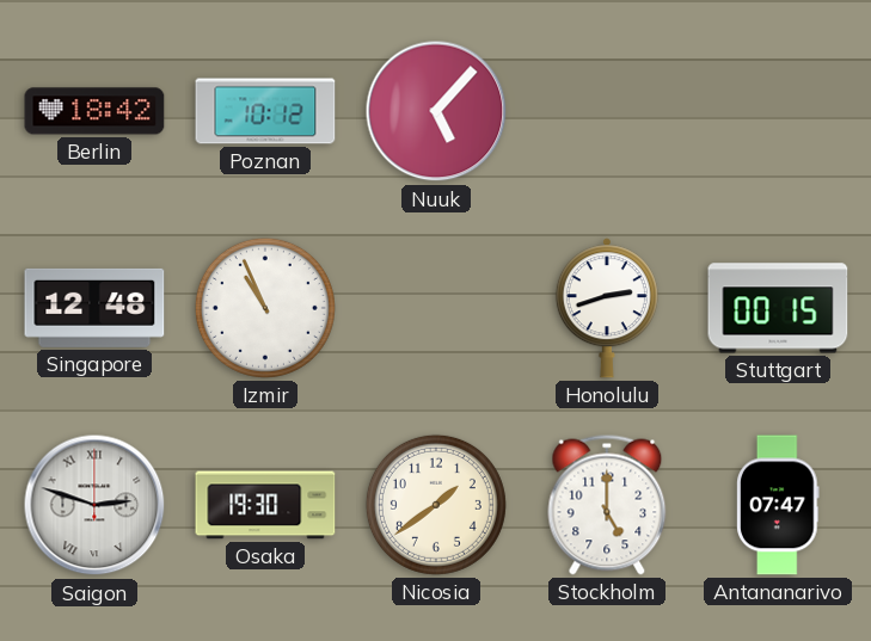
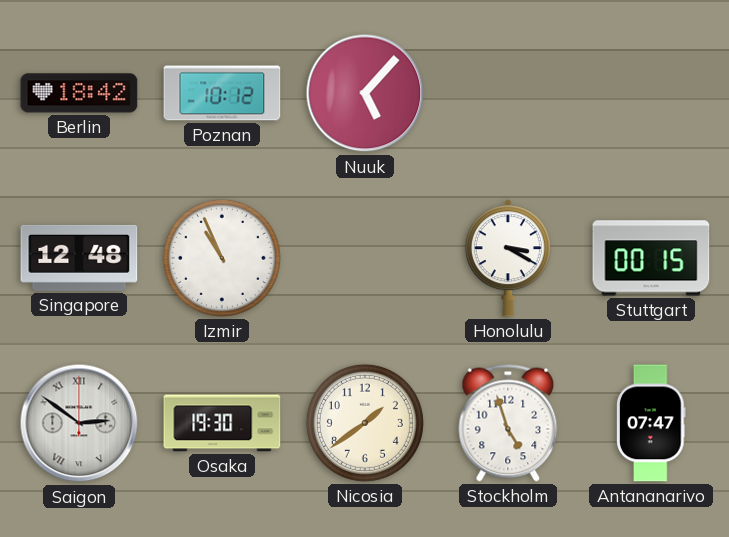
Honolulu: 2:42 -> 3:20 (508, 258)
Saigon: 2:48 -> 2:51 (79, 423)
Stockholm: 5:00 -> 4:57 (508, 423)
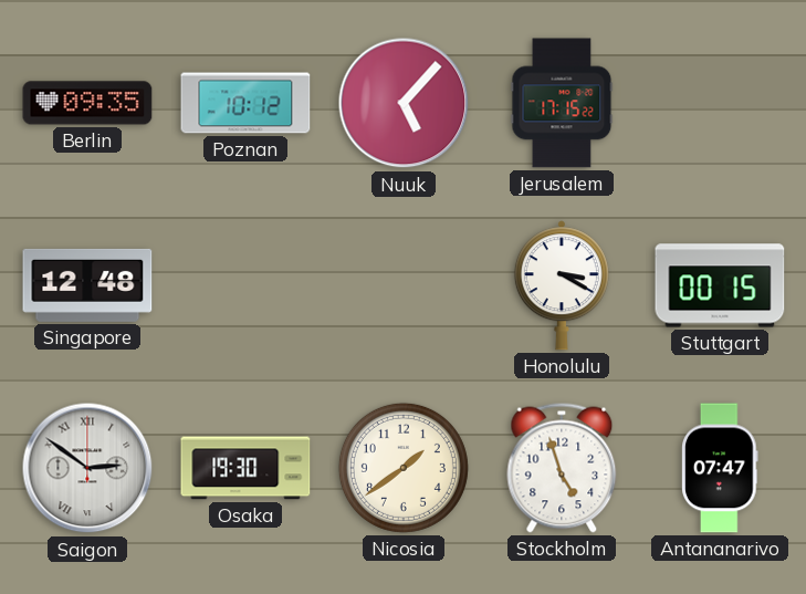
Berlin: 18:42 -> 09:35 (87, 103)
Jerusalem: none -> 17:15 (562, 103)
Izmir: 10:56 -> none (222, 258)
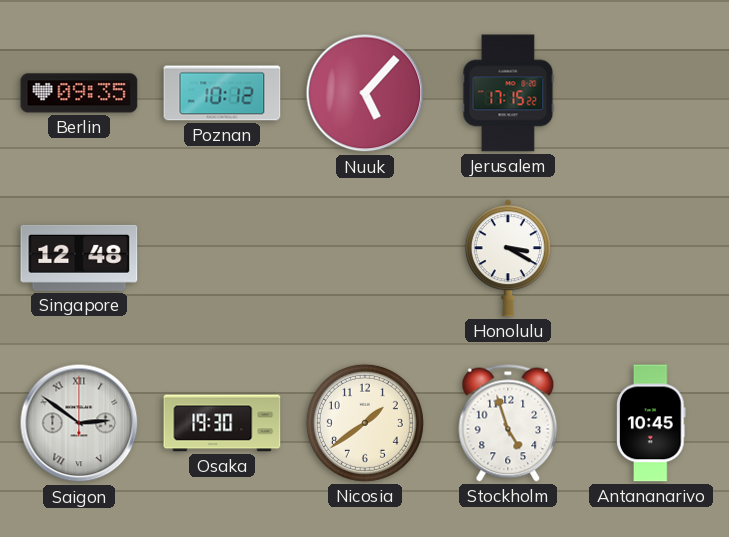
Stuttgart: 00:15 -> none (720, 285)
Antananarivo: 07:47 -> 10:45 (651, 423)
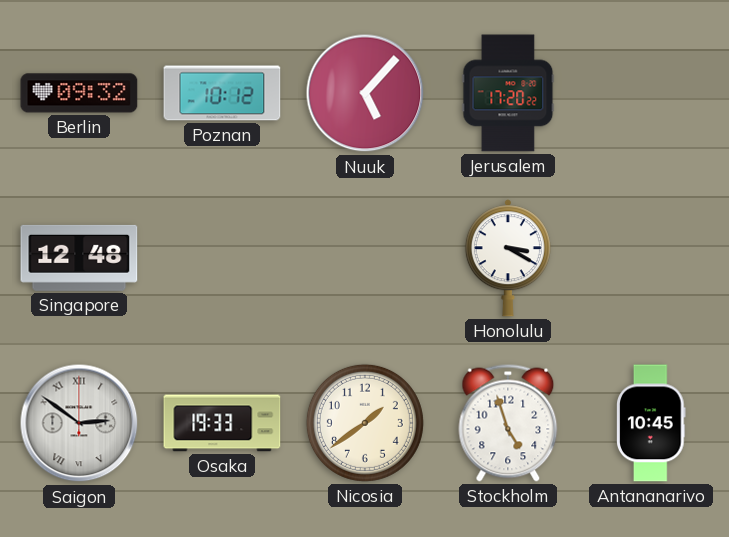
Berlin: 09:35 -> 09:32 (79, 93)
Jerusalem: 17:15 -> 17:20 (508, 93)
Osaka: 19:30 -> 19:33 (222, 423)
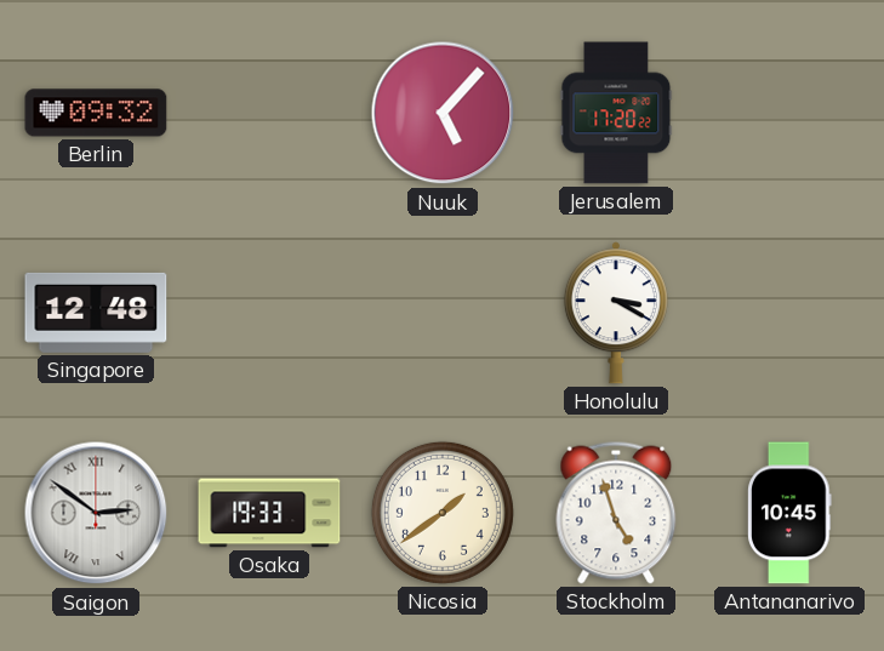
Poznan: 10:12 -> none (222, 93)
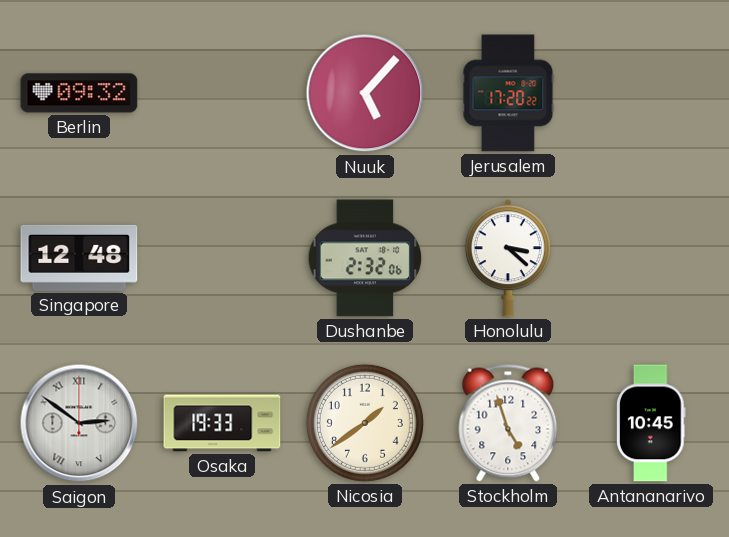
Dushanbe: none -> 2:32 (365, 258)
Honolulu: 3:20 -> 3:22 (508, 258)
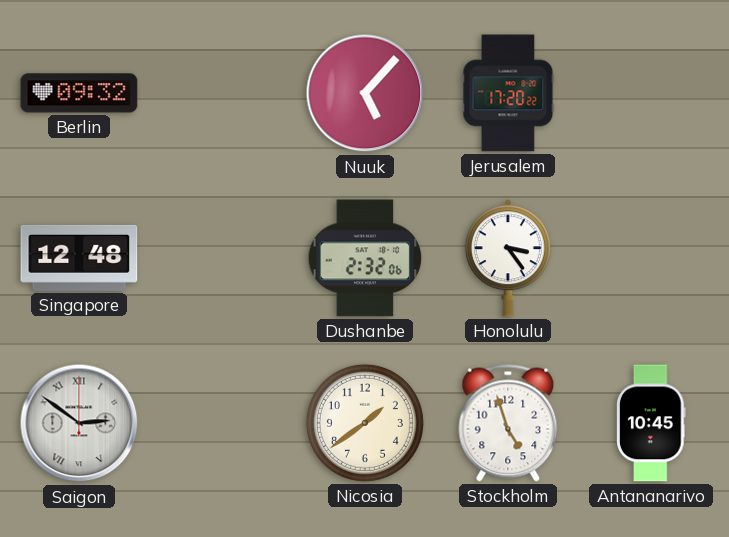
Honolulu: 3:22 -> 3:24 (508, 258)
Osaka: 19:33 -> none (222, 423)
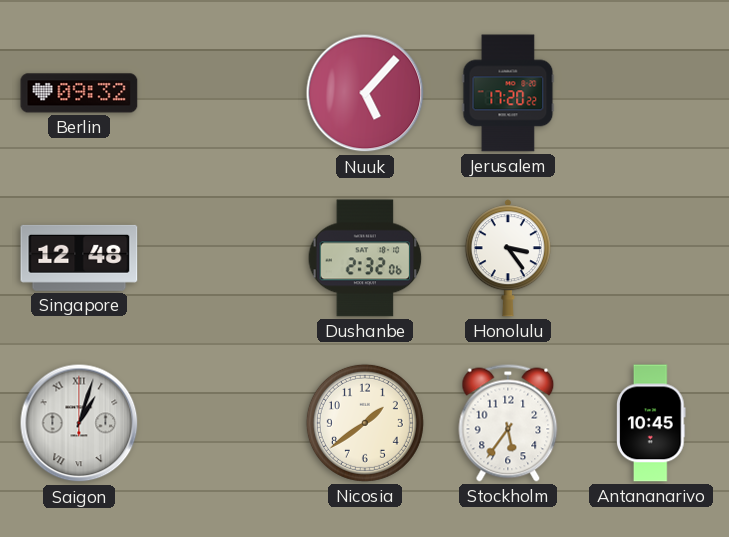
Saigon: 2:51 -> 1:03 (79, 423)
Stockholm: 4:57 -> 5:36 (508, 423)
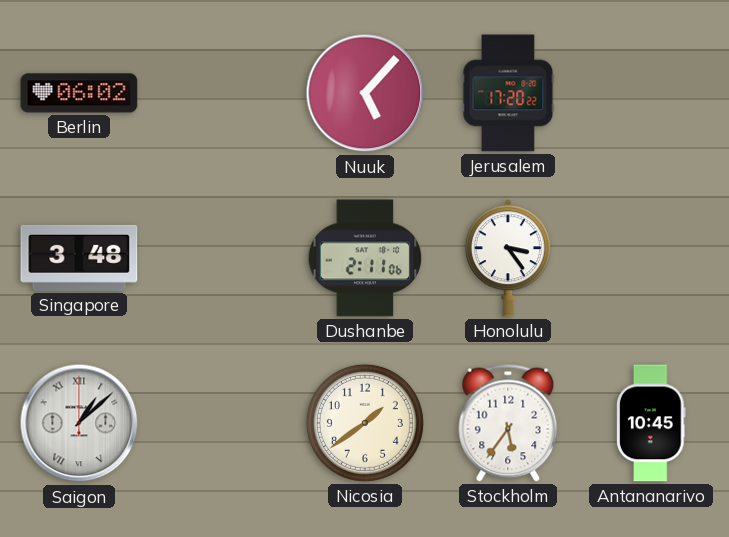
Berlin: 09:32 -> 06:02 (79, 93)
Singapore: 12:48 -> 3:48 (79, 258)
Dushanbe: 2:32 -> 2:11 (365, 258)
Saigon: 1:03 -> 1:08 (79, 423)
